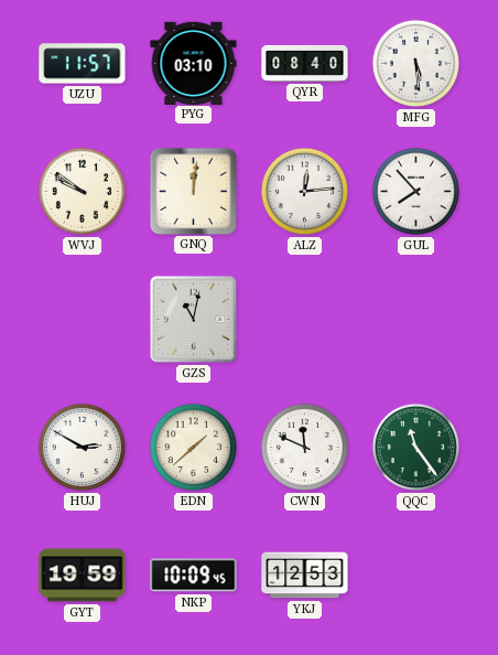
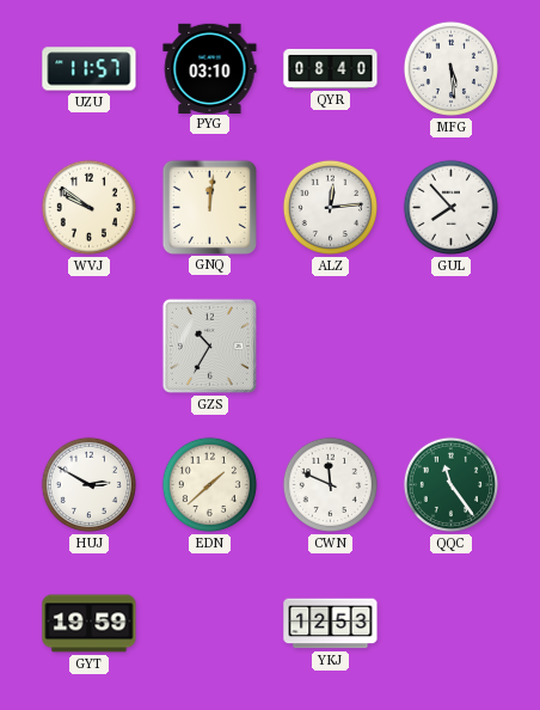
GZS: 11:02 -> 10:35 (209, 345)
NKP: 10:09 -> none (194, 576)
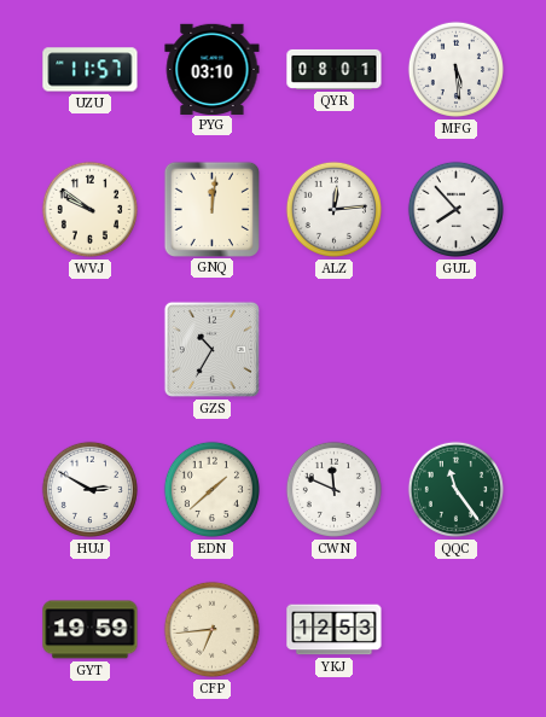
QYR: 08:40 -> 08:01 (335, 69)
CFP: none -> 6:44 (211, 629)
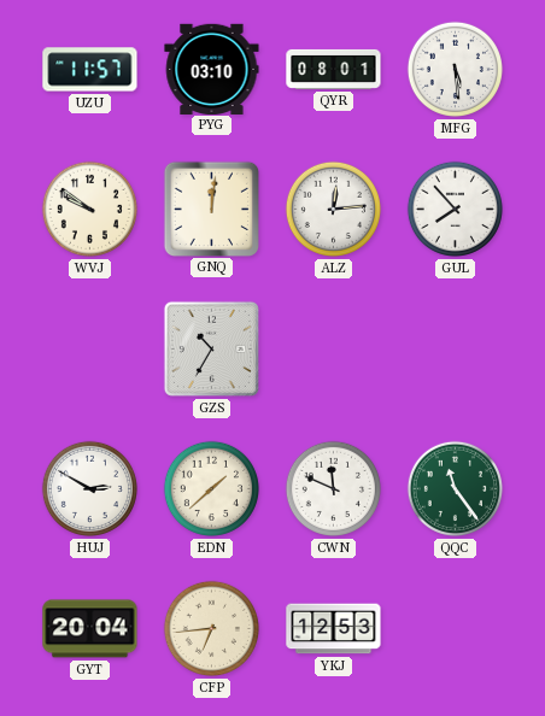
GYT: 19:59 -> 20:04 (90, 629)
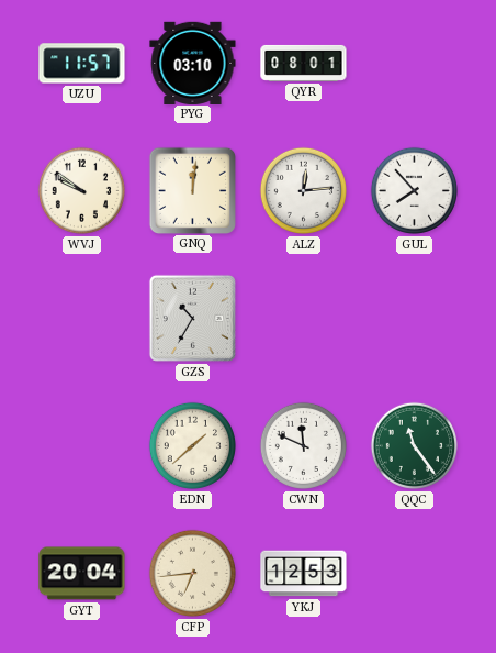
MFG: 5:29 -> none (455, 69)
HUJ: 2:50 -> none (89, 488)
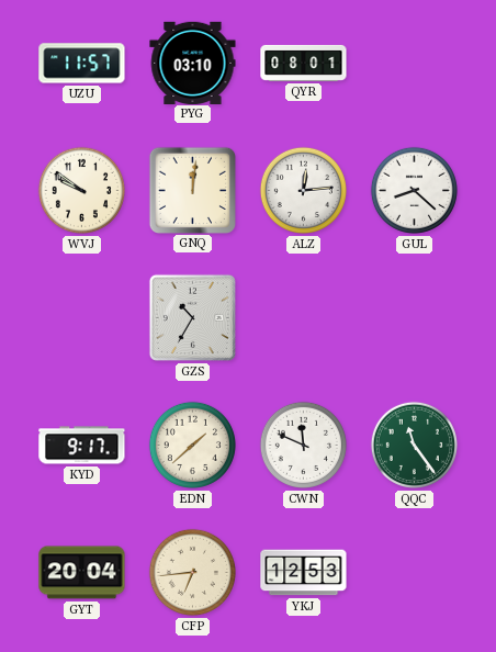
GUL: 7:53 -> 8:22 (414, 190)
KYD: none -> 9:17 (82, 446)
